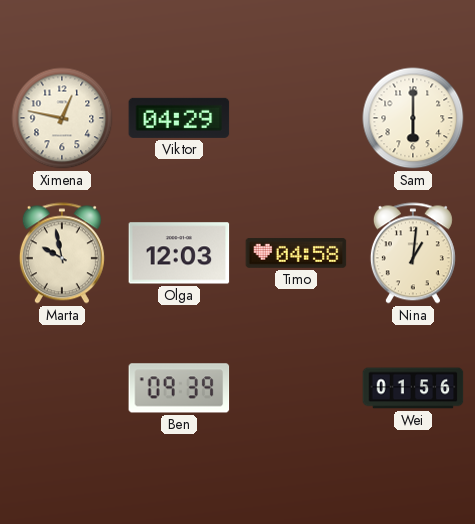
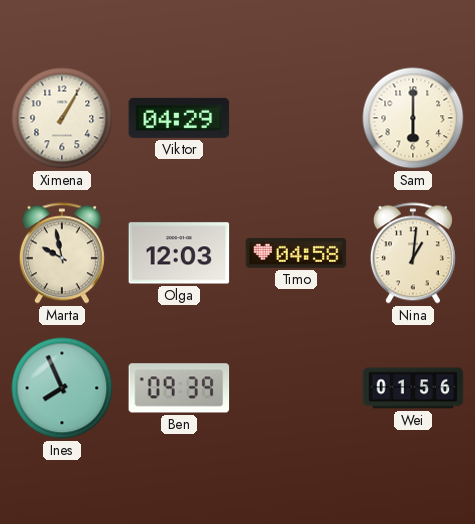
Ximena: 12:47 -> 1:05 (62, 118)
Ines: none -> 7:56 (62, 388)
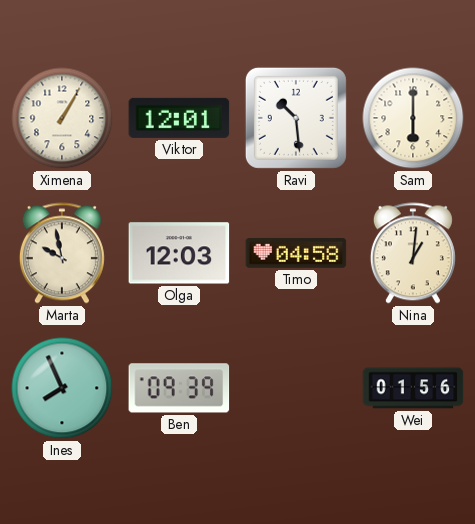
Viktor: 04:29 -> 12:01 (179, 118)
Ravi: none -> 10:29 (296, 118)
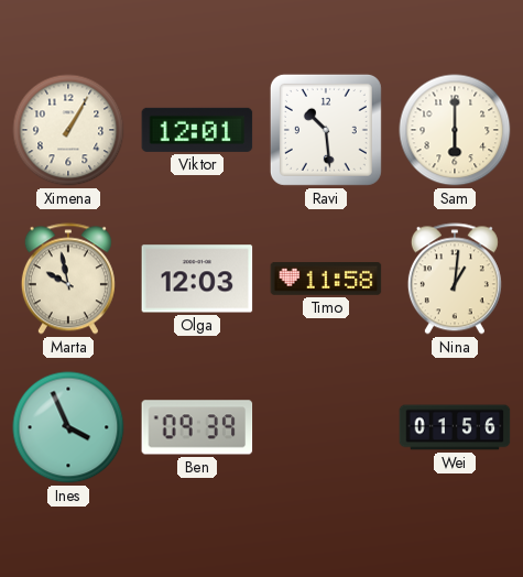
Timo: 04:58 -> 11:58 (326, 280)
Ines: 7:56 -> 3:56 (68, 427)
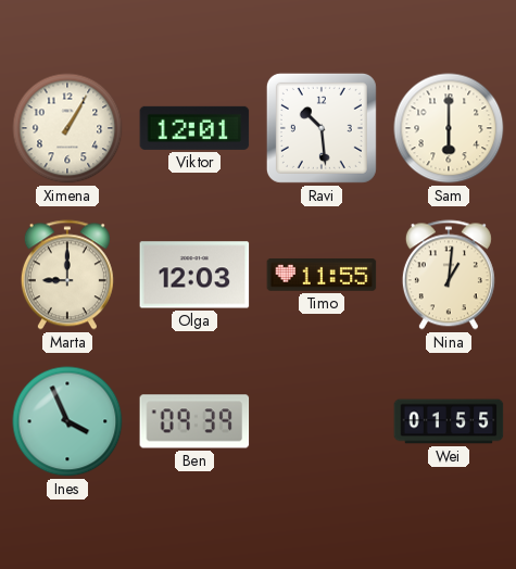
Marta: 9:58 -> 9:00 (67, 275)
Timo: 11:58 -> 11:55 (322, 276)
Wei: 01:56 -> 01:55 (449, 421)
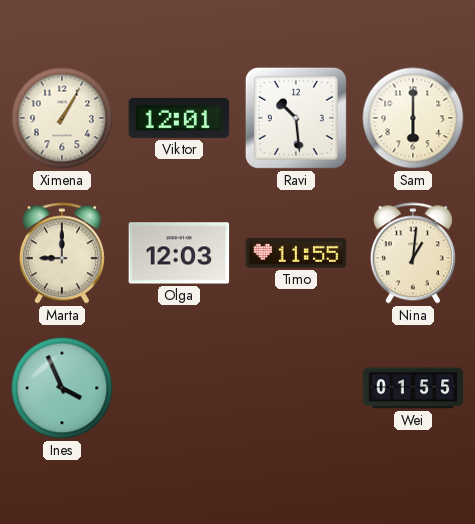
Ben: 09:39 -> none (194, 421)
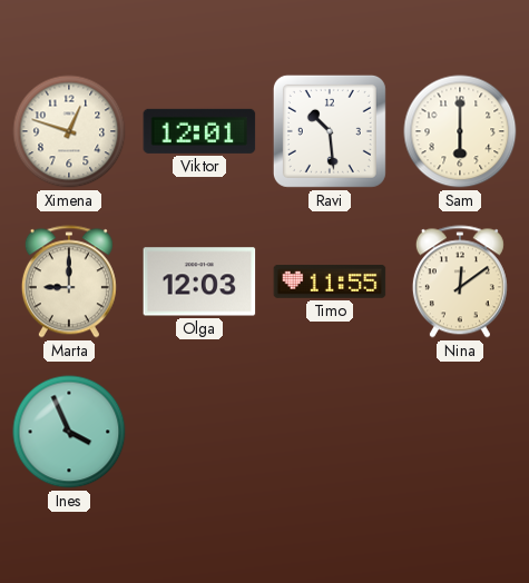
Ximena: 1:05 -> 12:48 (69, 131)
Nina: 1:01 -> 12:09 (460, 281)
Wei: 01:55 -> none (413, 388)
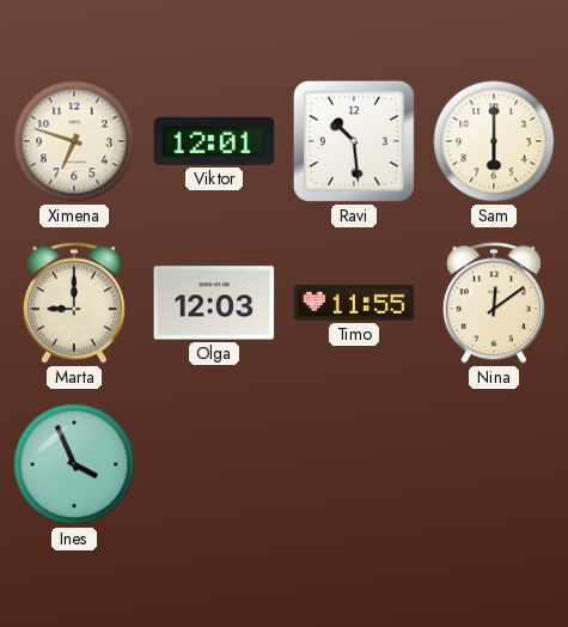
Ximena: 12:48 -> 6:48 (74, 141)
